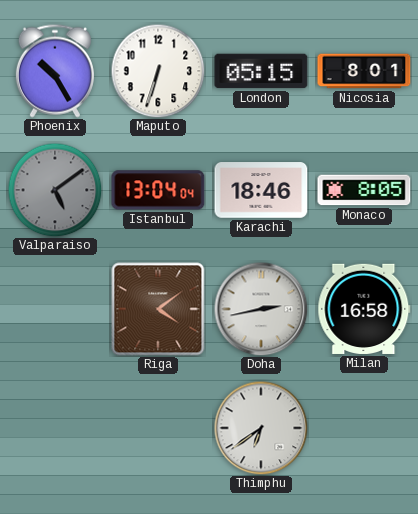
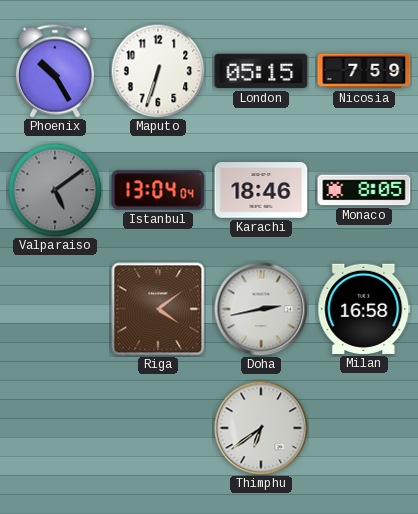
Nicosia: 8:01 -> 7:59 (364, 71)
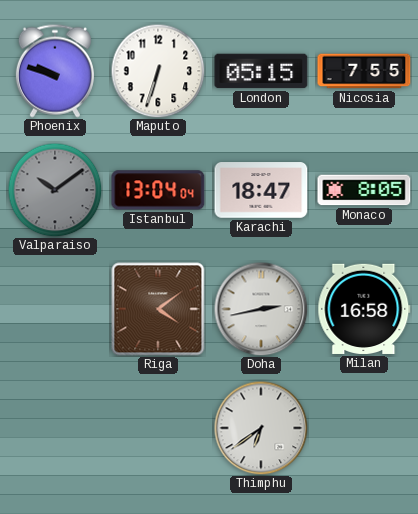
Phoenix: 10:25 -> 9:48 (55, 71)
Nicosia: 7:59 -> 7:55 (364, 71)
Valparaiso: 5:09 -> 10:09 (55, 190)
Karachi: 18:46 -> 18:47 (261, 190)
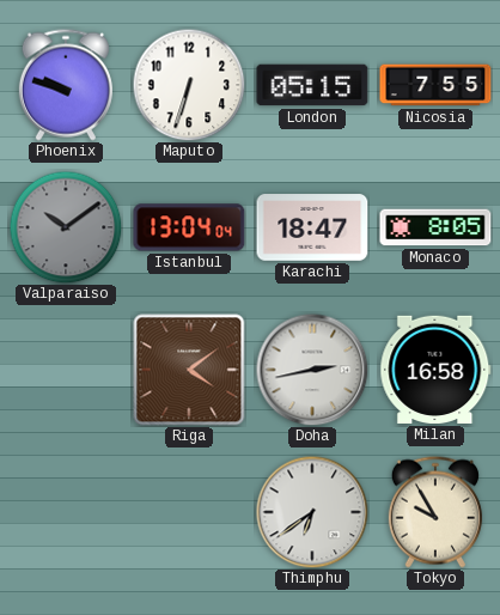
Tokyo: none -> 9:55 (435, 512)
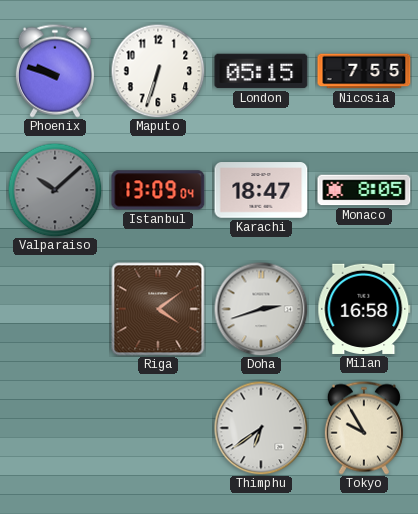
Valparaiso: 10:09 -> 10:08 (55, 190)
Istanbul: 13:04 -> 13:09 (158, 190)
Doha: 2:43 -> 2:42 (261, 309)
